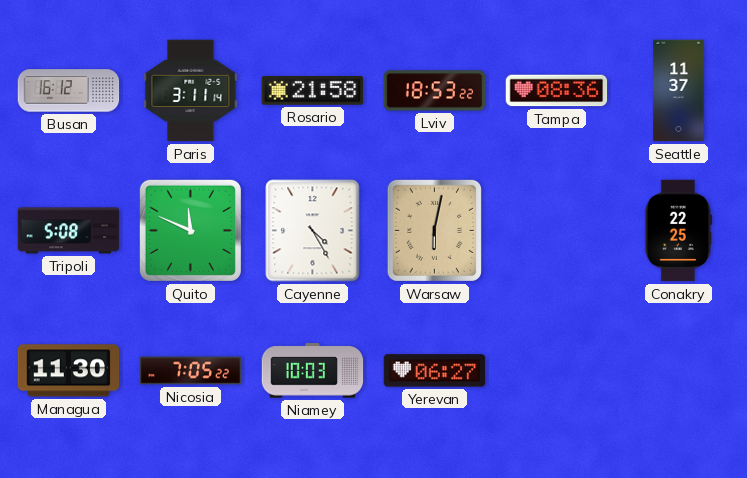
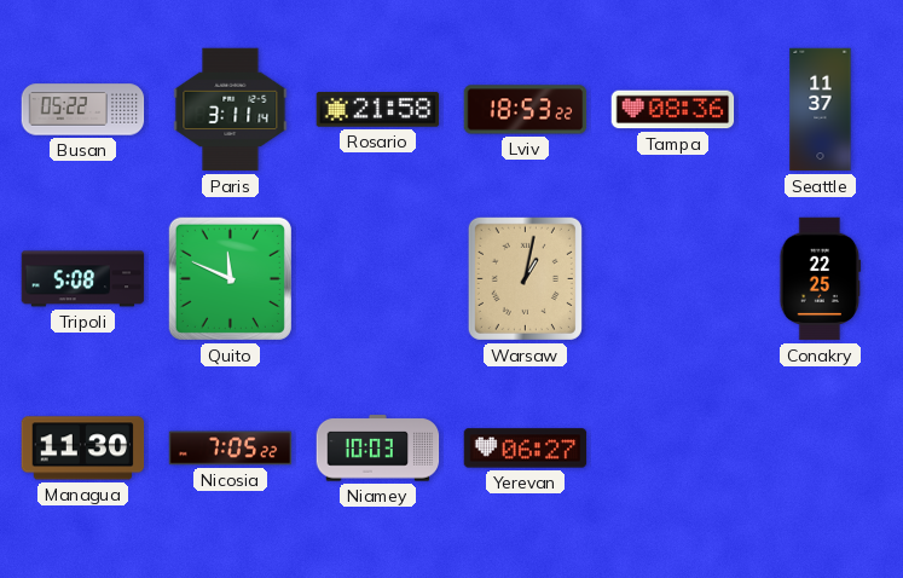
Busan: 16:12 -> 05:22 (83, 110)
Cayenne: 4:25 -> none (313, 231)
Warsaw: 6:02 -> 1:02 (525, 278)
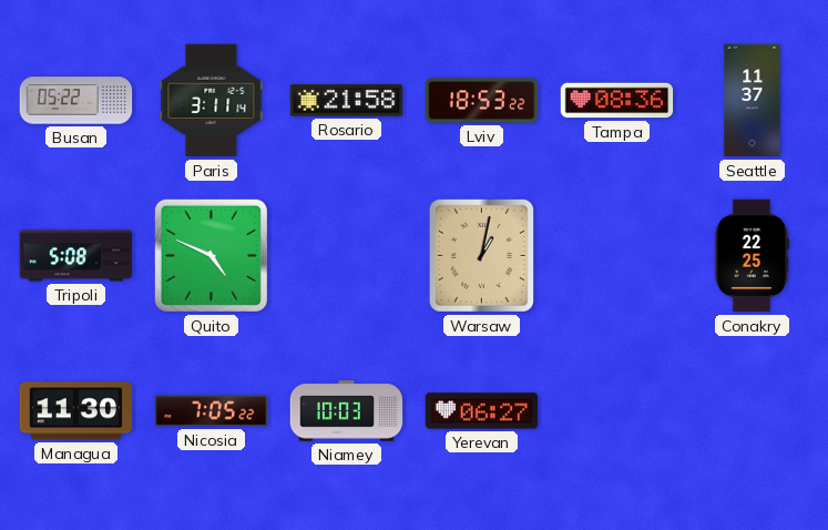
Quito: 11:49 -> 4:49 (211, 255)
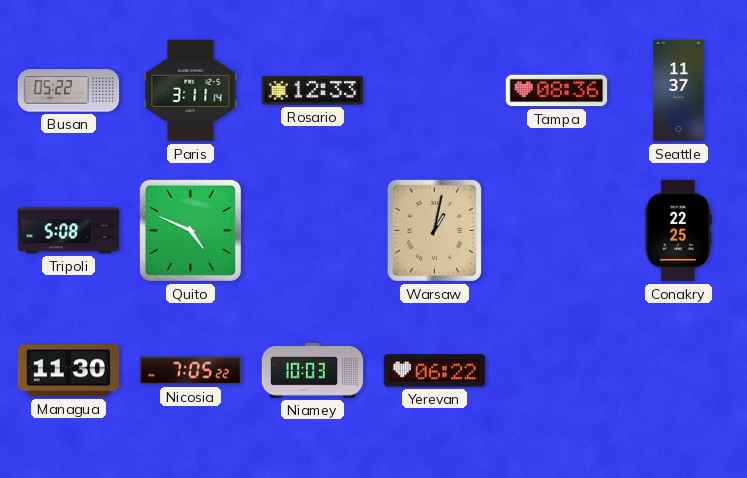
Rosario: 21:58 -> 12:33 (313, 91)
Lviv: 18:53 -> none (482, 101)
Yerevan: 06:27 -> 06:22 (435, 371)
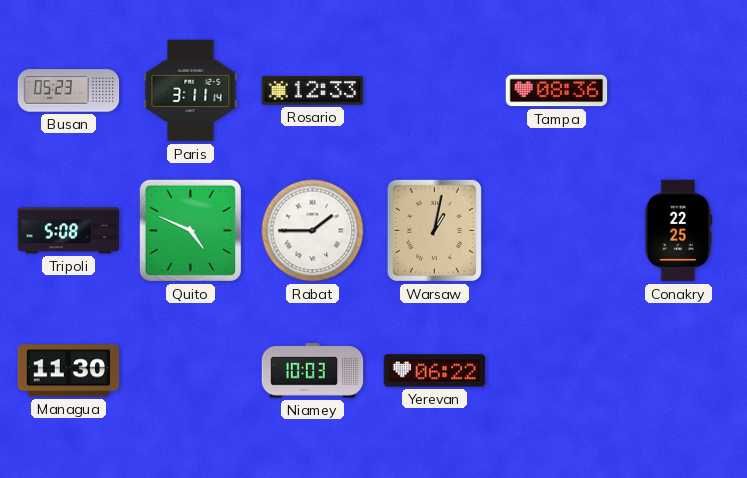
Busan: 05:22 -> 05:23 (69, 91)
Seattle: 11:37 -> none (679, 91)
Rabat: none -> 1:45 (313, 231)
Nicosia: 7:05 -> none (191, 371)
